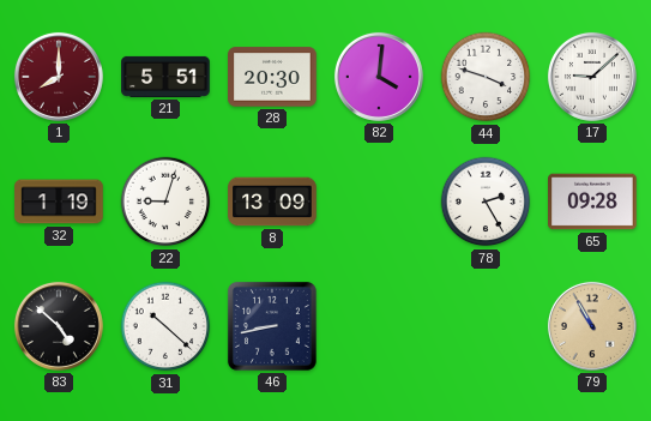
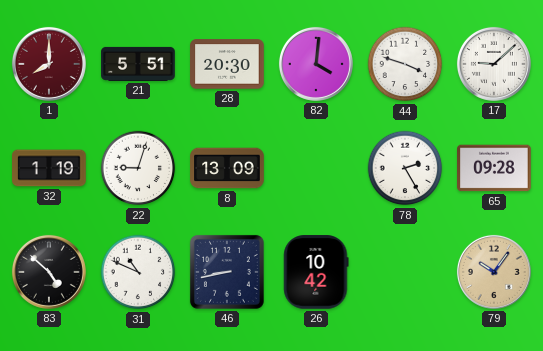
31: 10:22 -> 10:49 (138, 272)
26: none -> 10:42 (316, 272)
79: 10:55 -> 10:06 (494, 272)
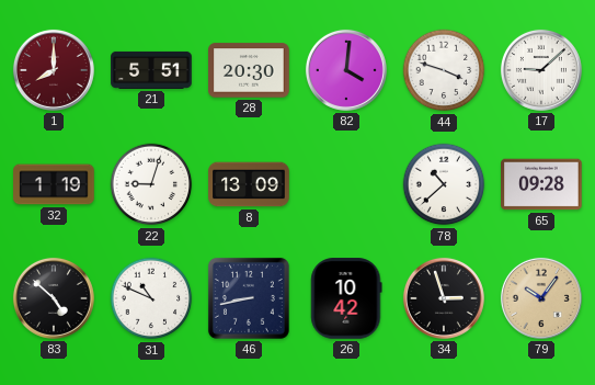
78: 2:25 -> 10:38 (444, 184)
34: none -> 2:57 (444, 298)
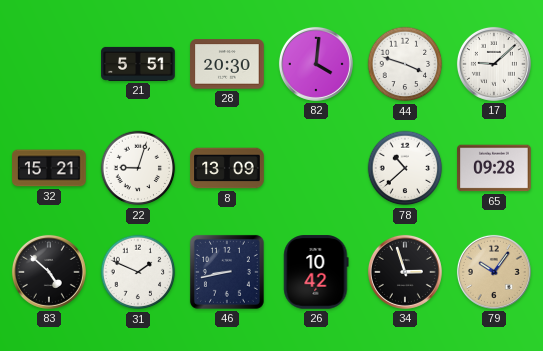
1: 8:00 -> none (54, 70)
32: 1:19 -> 15:21 (49, 168)
31: 10:49 -> 1:49 (138, 272)
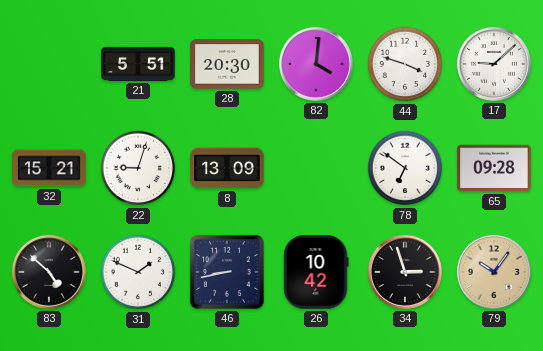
78: 10:38 -> 6:51 (405, 168)
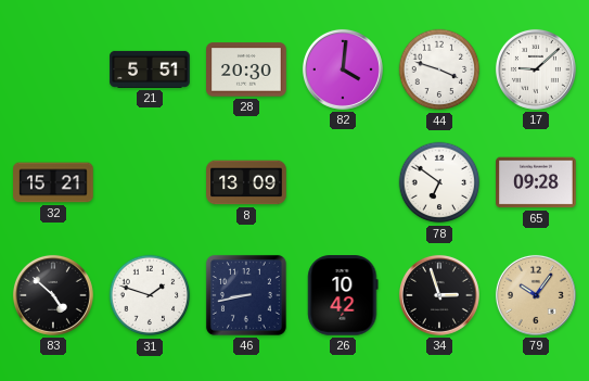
22: 9:03 -> none (138, 168)
31: 1:49 -> 1:48 (150, 295)
